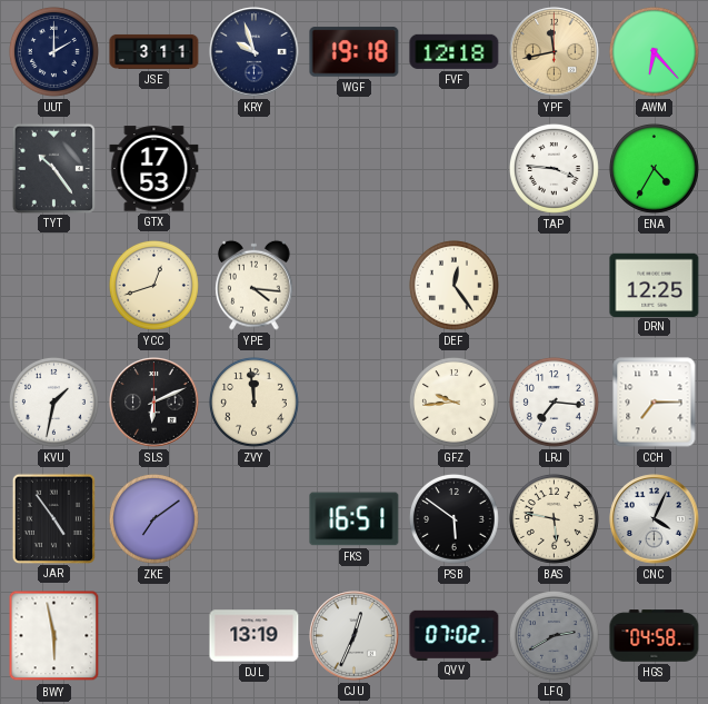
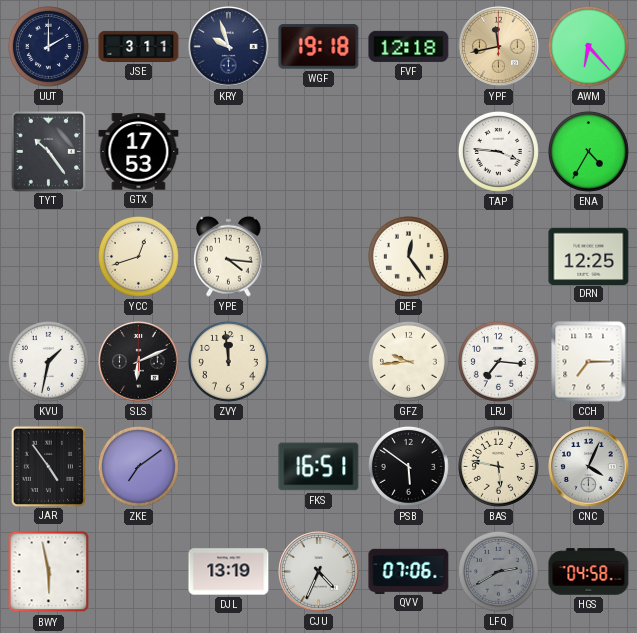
CJU: 12:34 -> 4:34 (319, 572)
QVV: 07:02 -> 07:06 (409, 571)
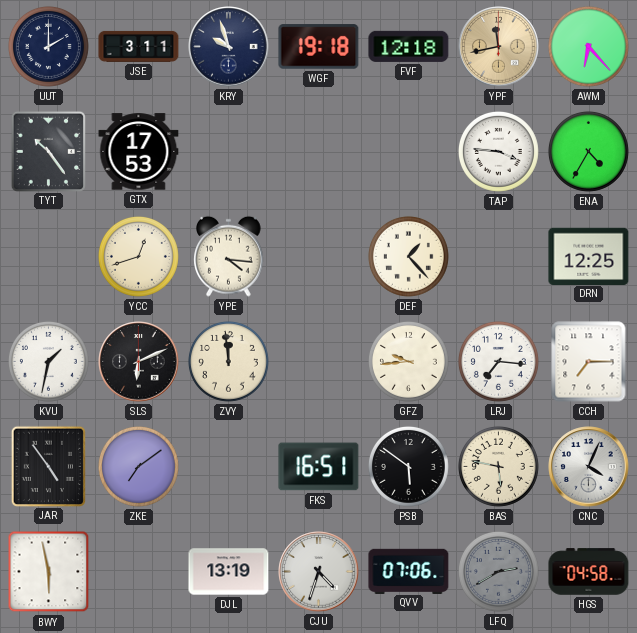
DEF: 12:24 -> 1:23 (408, 256)
CJU: 4:34 -> 4:33 (319, 572)
